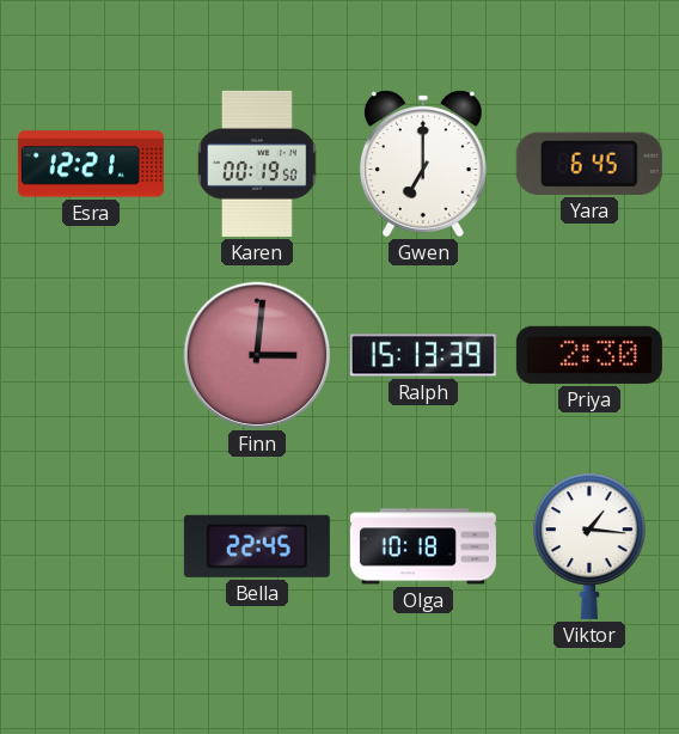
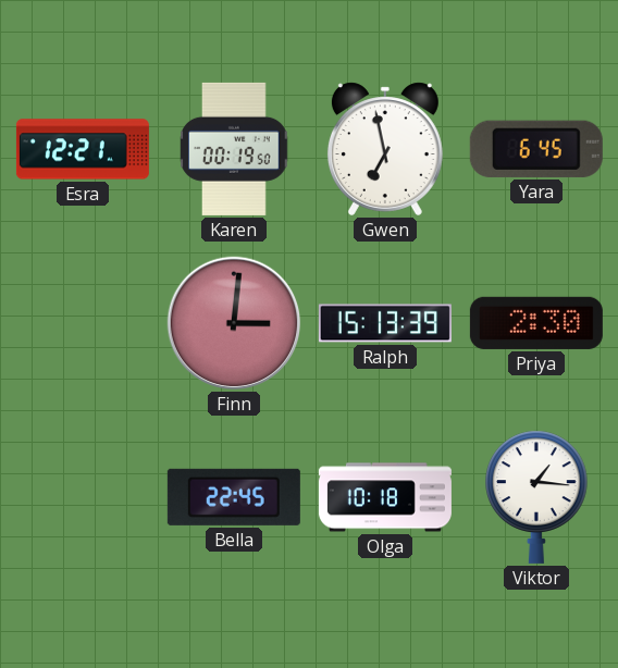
Gwen: 7:00 -> 6:58 (385, 149)
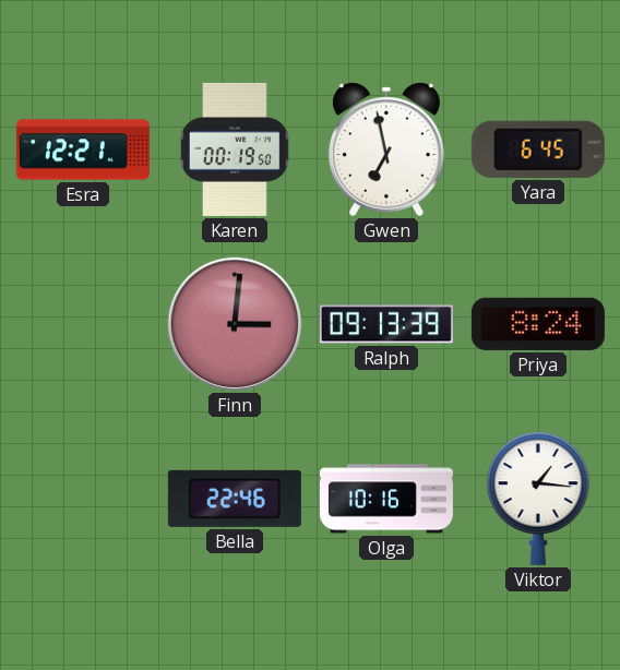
Ralph: 15:13 -> 09:13 (386, 324)
Priya: 2:30 -> 8:24 (538, 324)
Bella: 22:45 -> 22:46 (235, 499)
Olga: 10:18 -> 10:16 (386, 499)
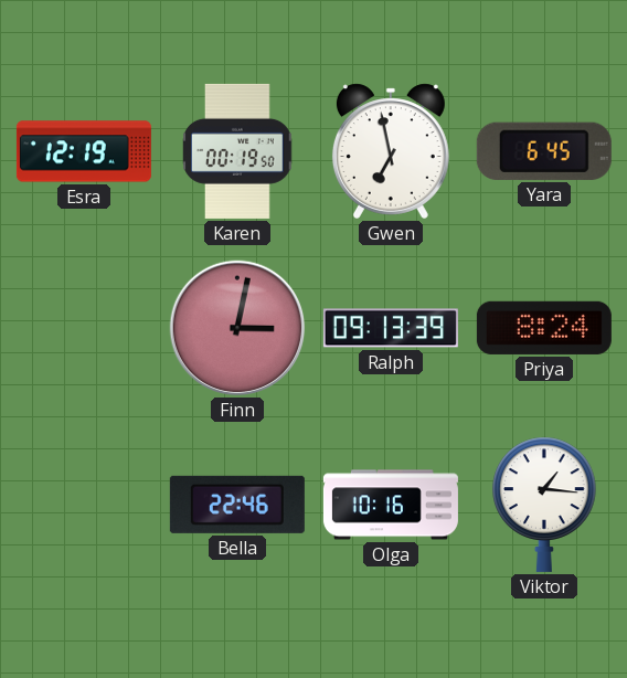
Esra: 12:21 -> 12:19 (84, 151)
Finn: 3:01 -> 3:02 (237, 328)
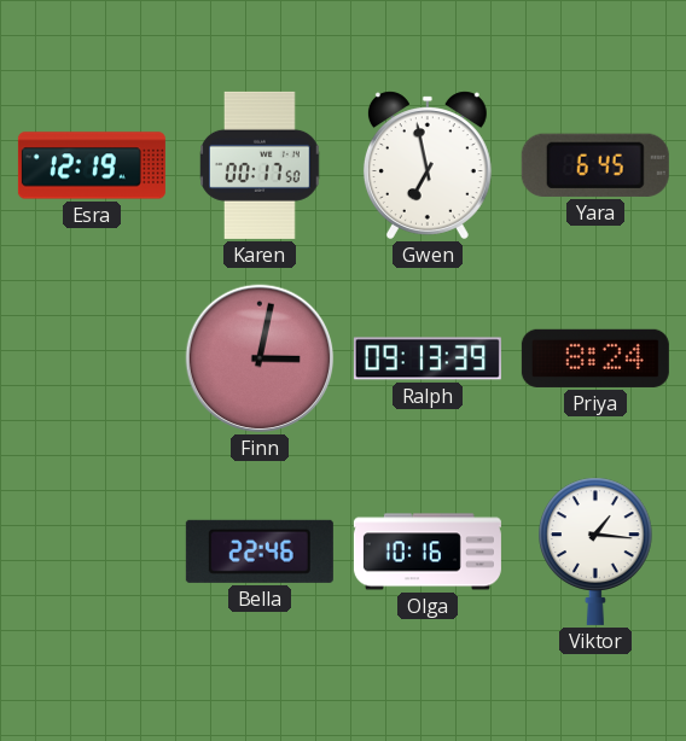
Karen: 00:19 -> 00:17 (260, 165)
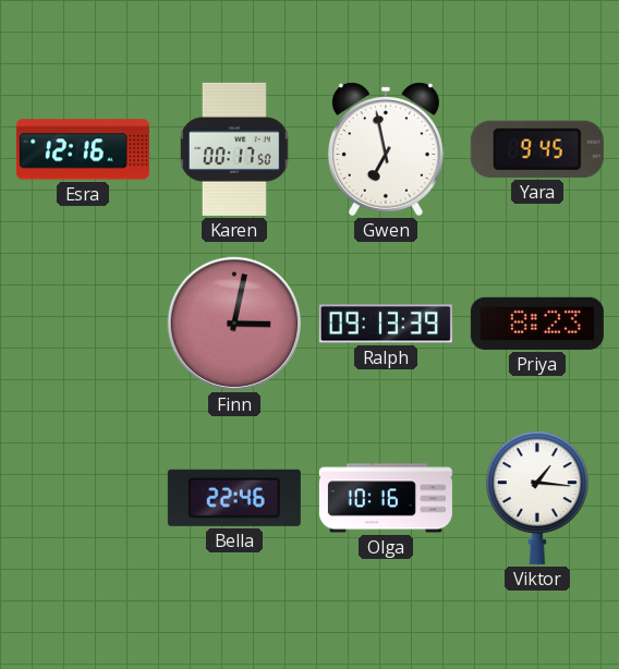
Esra: 12:19 -> 12:16 (83, 149)
Yara: 6:45 -> 9:45 (537, 149)
Priya: 8:24 -> 8:23 (537, 324)
